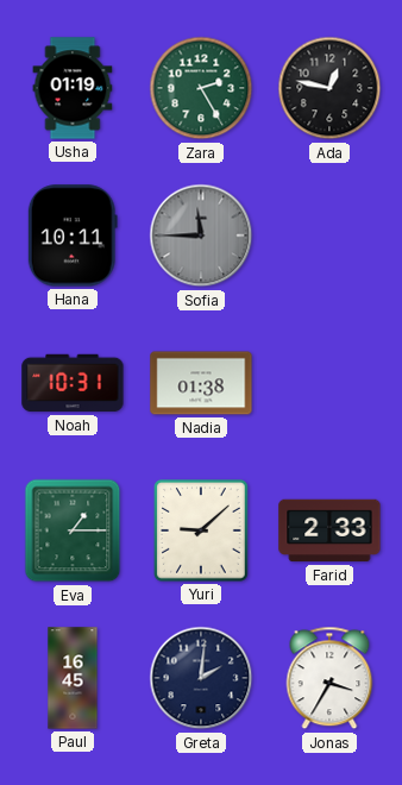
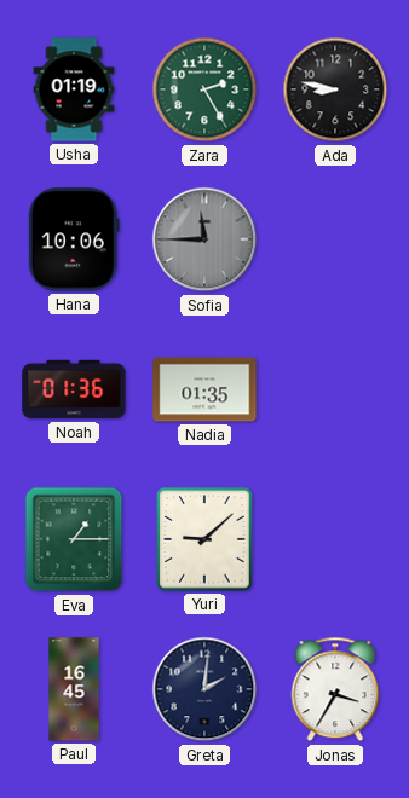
Ada: 12:47 -> 8:47 (335, 89)
Hana: 10:11 -> 10:06 (74, 239)
Noah: 10:31 -> 01:36 (74, 389)
Nadia: 01:38 -> 01:35 (204, 389)
Farid: 2:33 -> none (329, 530)
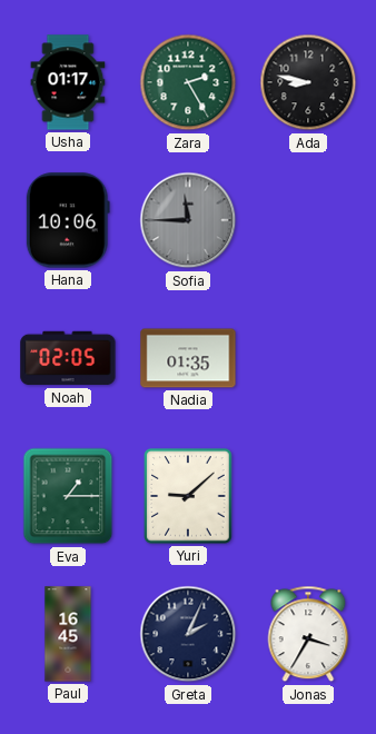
Usha: 01:19 -> 01:17 (68, 82)
Noah: 01:36 -> 02:05 (68, 358)
Greta: 2:01 -> 2:04 (188, 634)
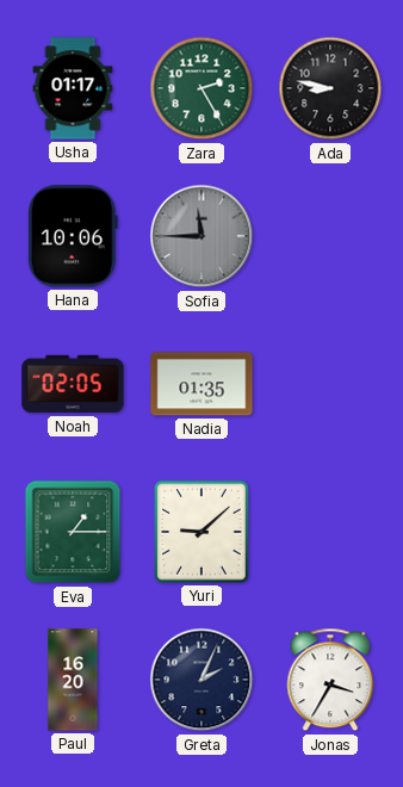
Paul: 16:45 -> 16:20 (73, 680)
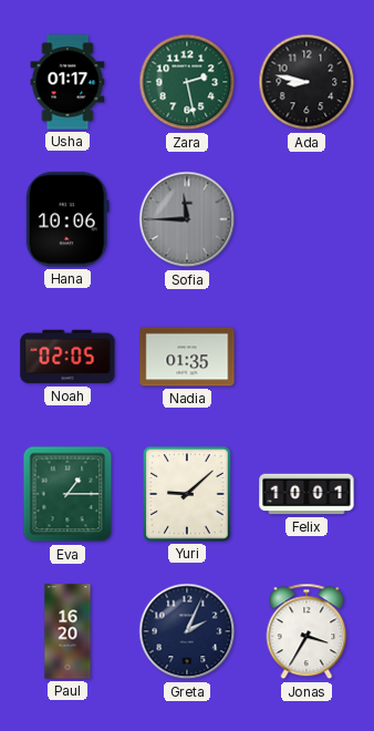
Zara: 2:25 -> 2:28 (187, 82)
Felix: none -> 10:01 (307, 494)
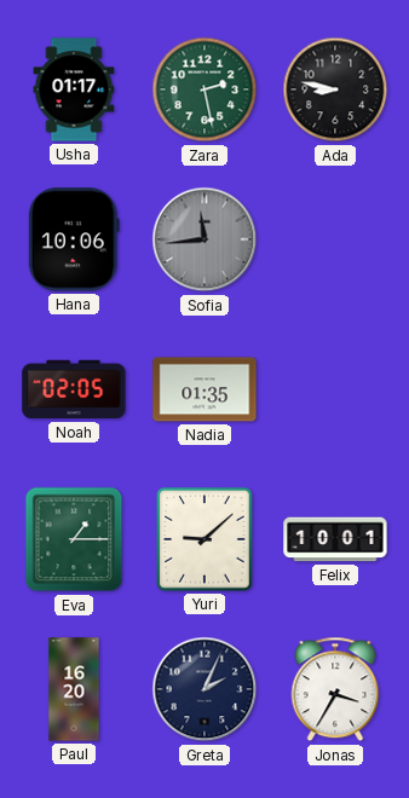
Sofia: 11:45 -> 11:44 (204, 239)
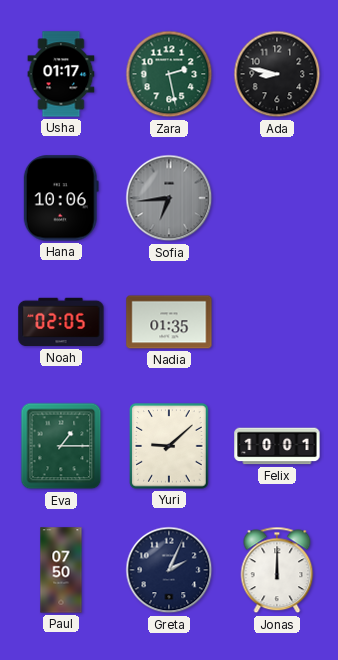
Sofia: 11:44 -> 6:44 (169, 198)
Paul: 16:20 -> 07:50 (61, 570)
Jonas: 3:35 -> 12:00 (277, 570)
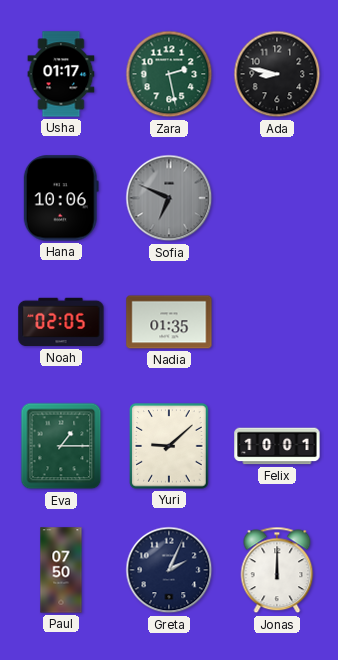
Sofia: 6:44 -> 6:49 (169, 198)
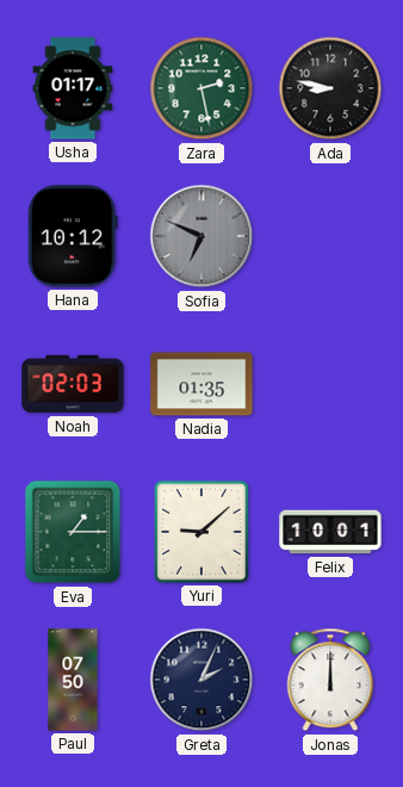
Hana: 10:06 -> 10:12 (73, 236)
Noah: 02:05 -> 02:03 (73, 384)
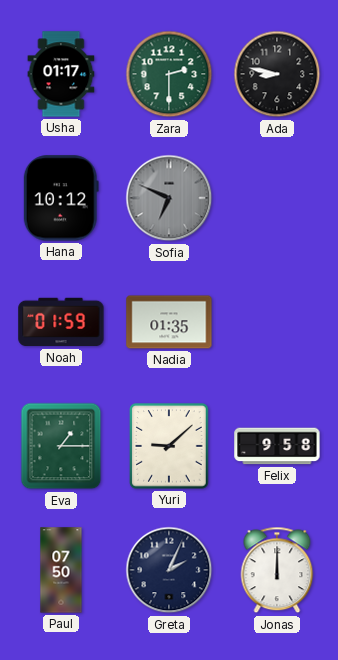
Zara: 2:28 -> 2:30 (169, 74)
Noah: 02:03 -> 01:59 (61, 322)
Felix: 10:01 -> 9:58 (277, 446)
